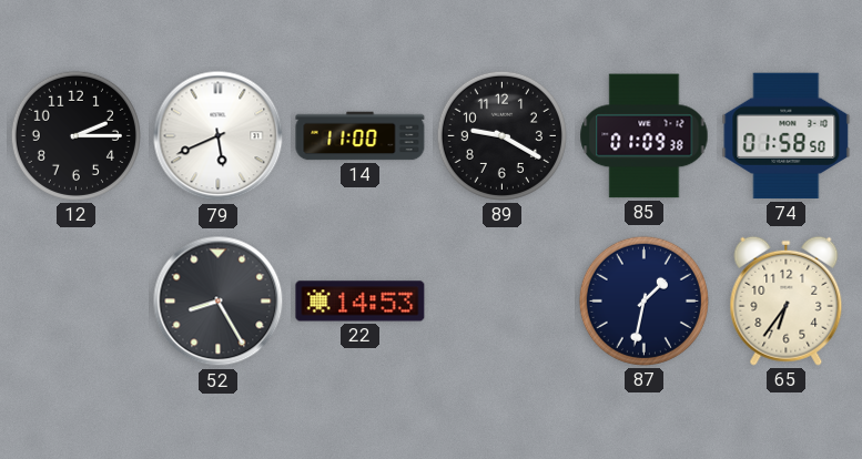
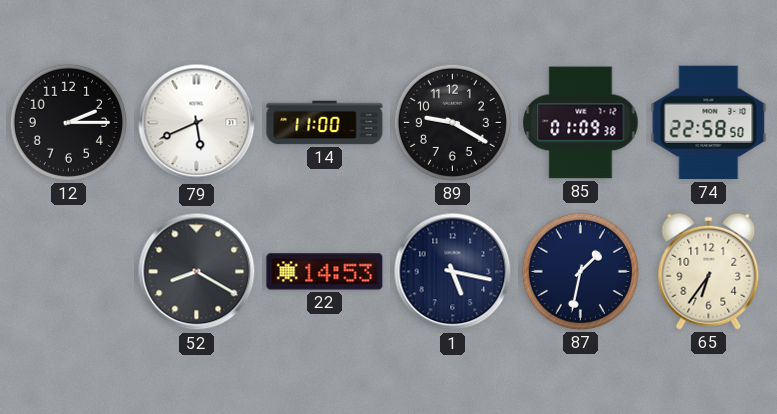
74: 01:58 -> 22:58 (709, 123)
52: 8:25 -> 8:20 (197, 272)
1: none -> 5:17 (453, 272)
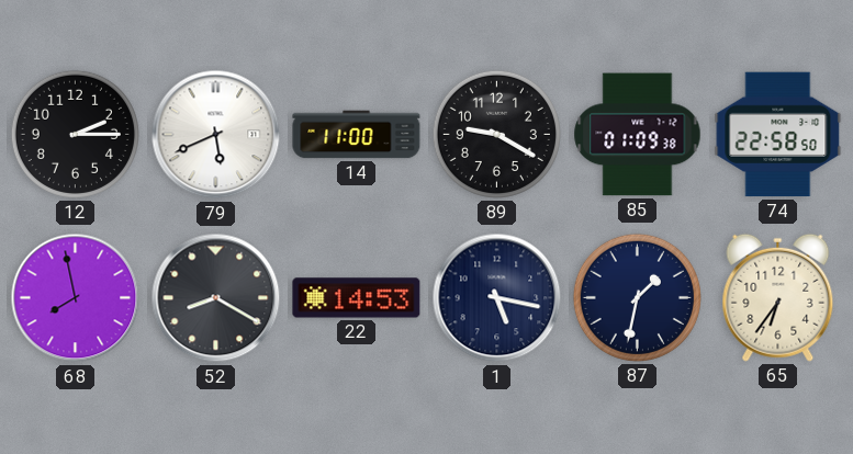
68: none -> 7:58 (76, 298)
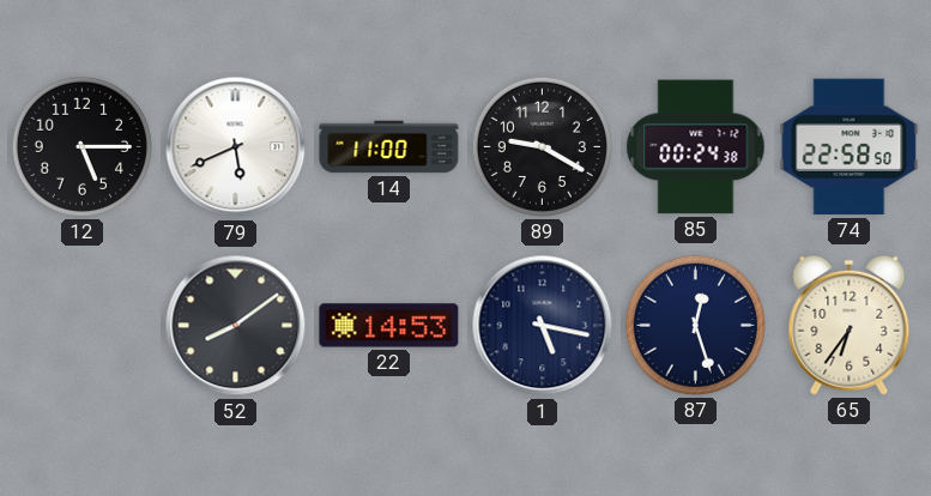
12: 2:15 -> 5:15 (81, 146)
85: 01:09 -> 00:24 (696, 147)
68: 7:58 -> none (76, 298)
52: 8:20 -> 8:09 (236, 326)
87: 1:32 -> 12:27 (695, 325)
